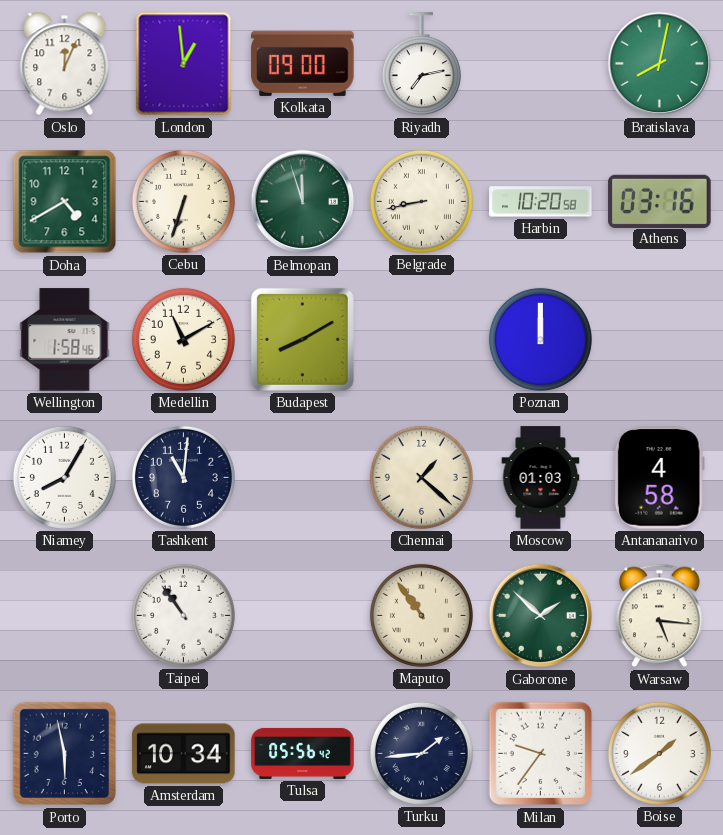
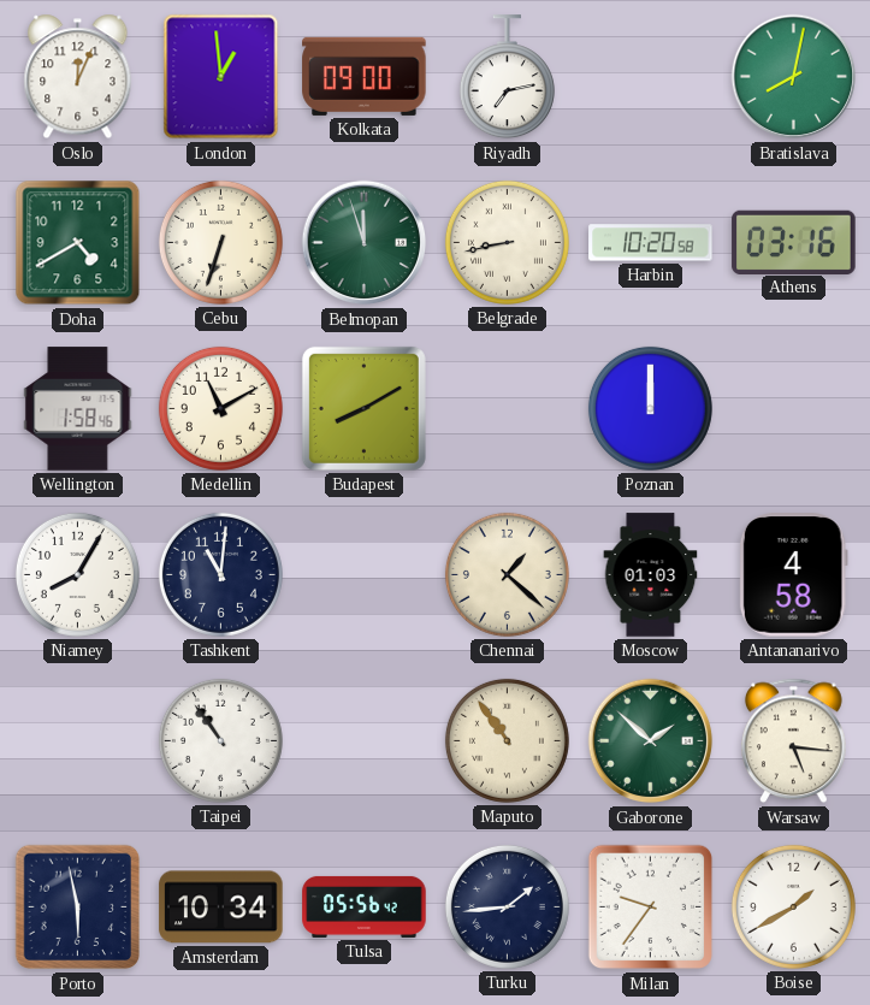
Boise: 1:39 -> 1:40 (793, 906)
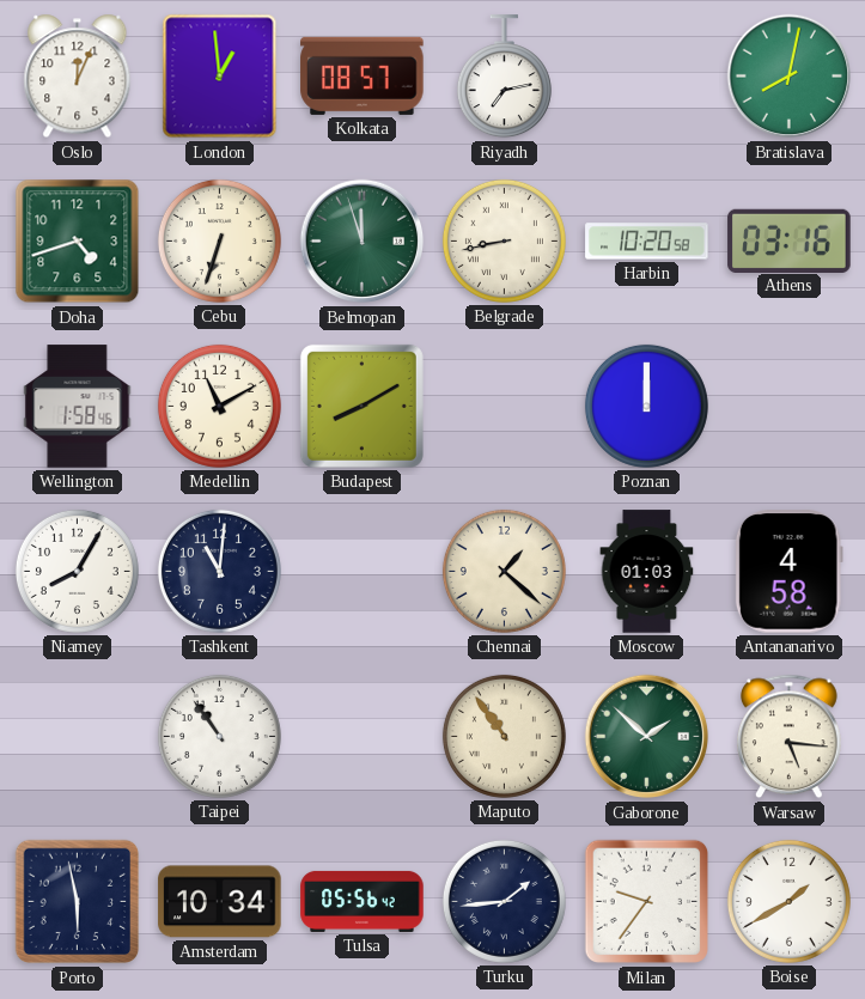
Kolkata: 09:00 -> 08:57 (363, 75)
Doha: 4:40 -> 4:42 (78, 242)
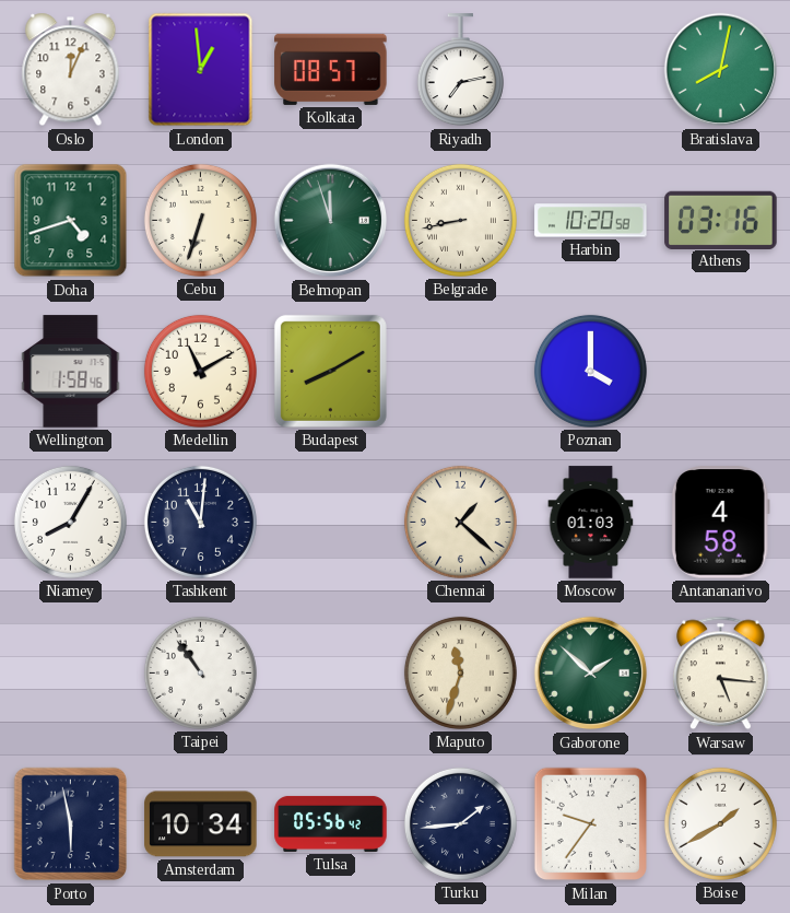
Poznan: 12:00 -> 4:00 (590, 371)
Maputo: 10:54 -> 11:33 (460, 672)
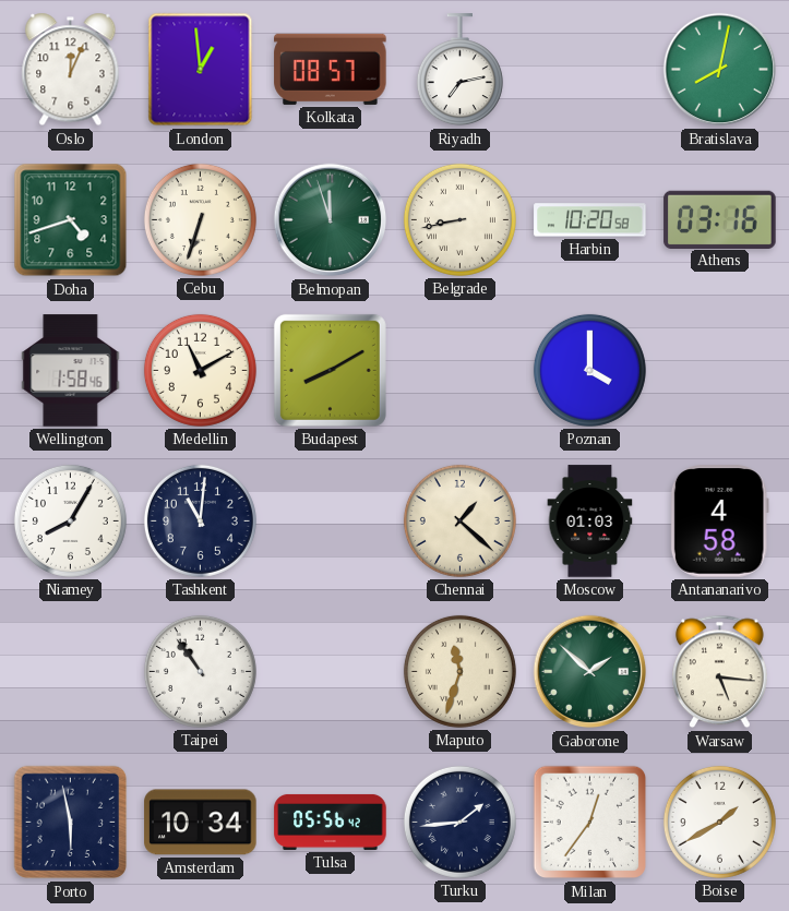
Milan: 9:36 -> 12:36 (590, 823)
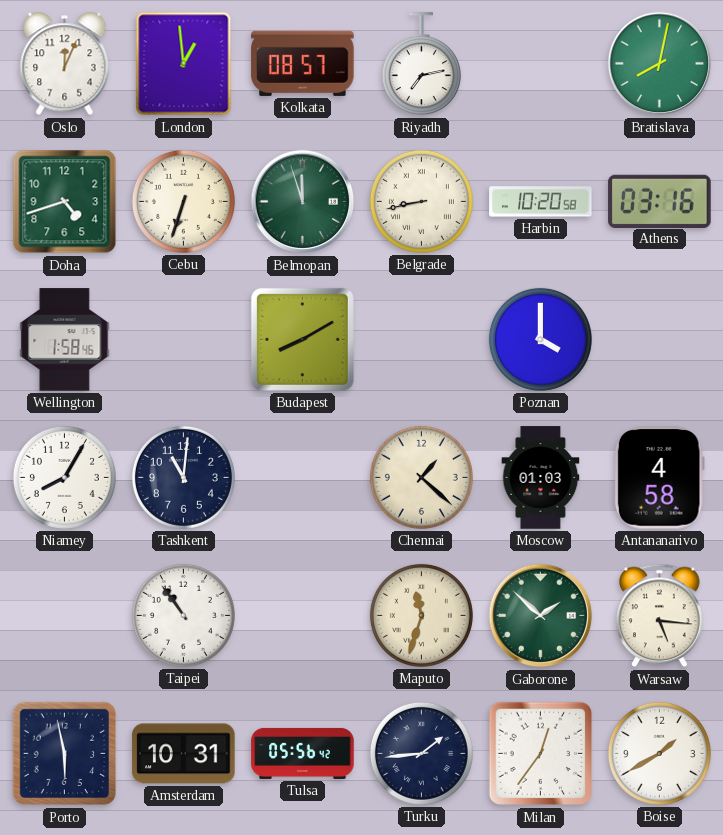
Medellin: 11:10 -> none (200, 370)
Amsterdam: 10:34 -> 10:31 (184, 754)
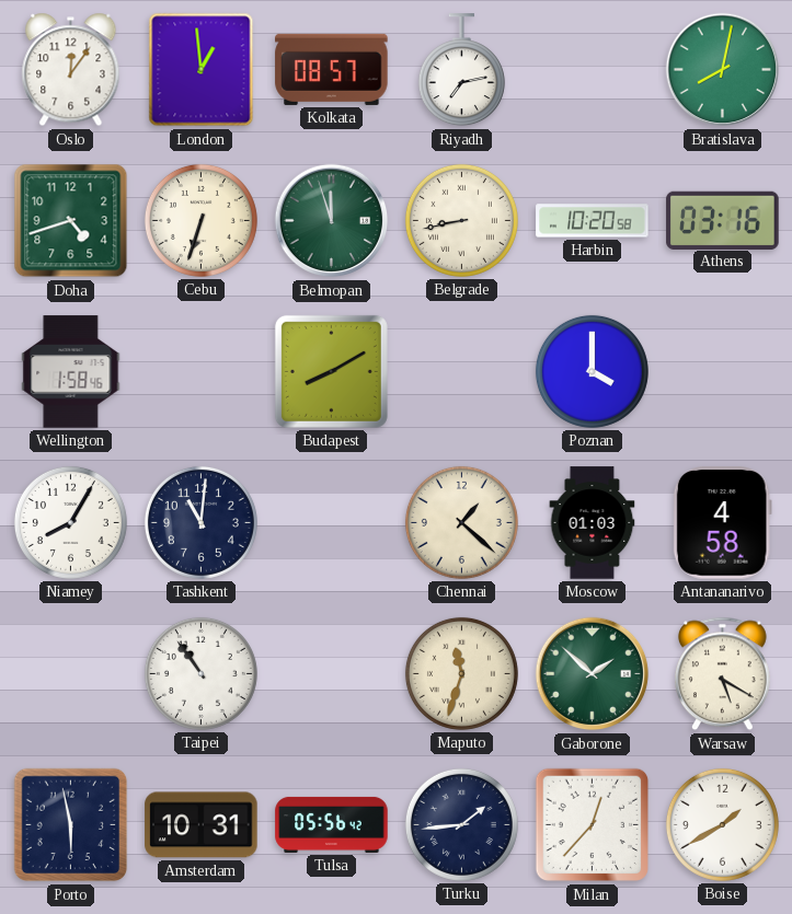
Oslo: 12:04 -> 12:06 (71, 70)
Warsaw: 5:16 -> 5:20 (722, 674)
Milan: 12:36 -> 12:37 (593, 825)
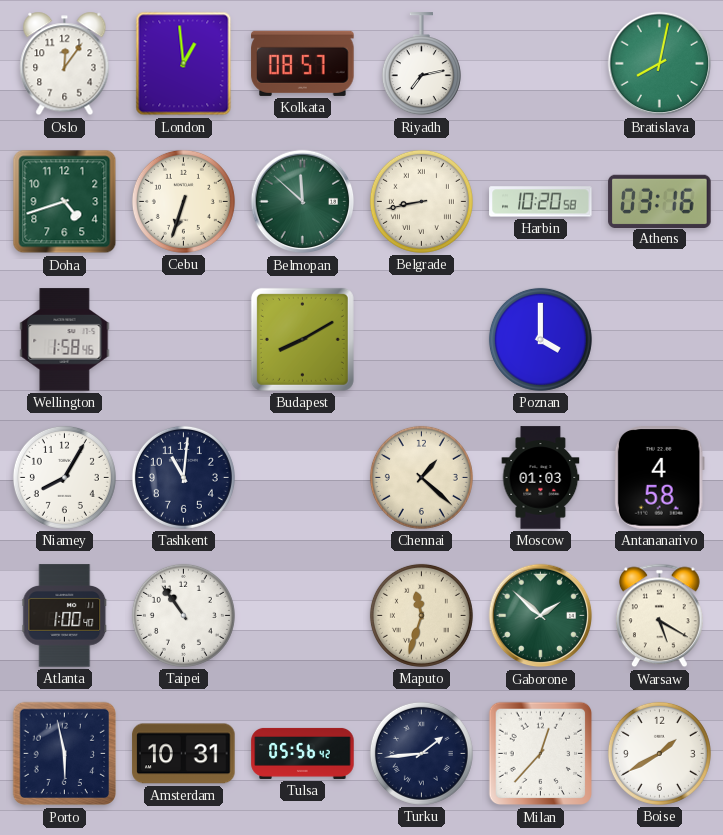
Belmopan: 11:57 -> 11:52 (303, 202)
Atlanta: none -> 1:00 (65, 616)
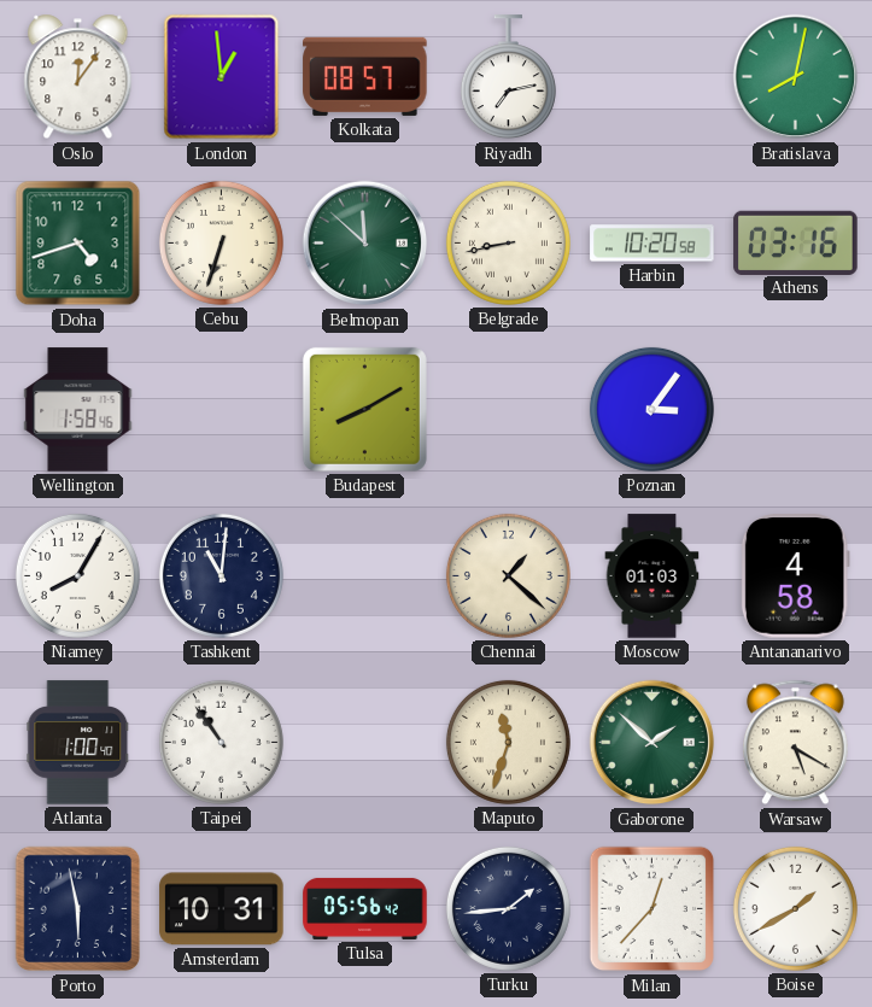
Poznan: 4:00 -> 3:06 (651, 409)
